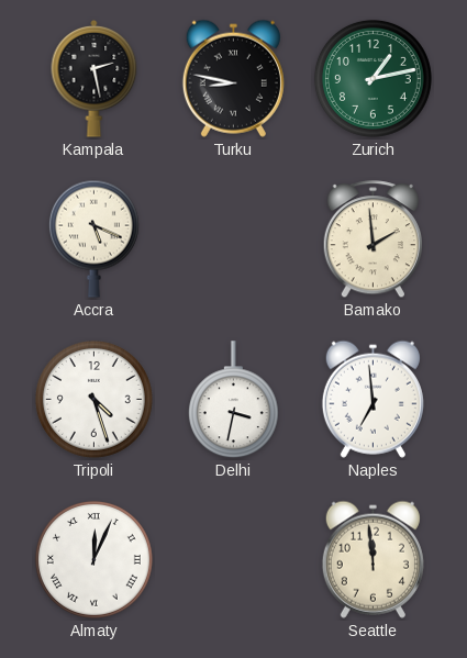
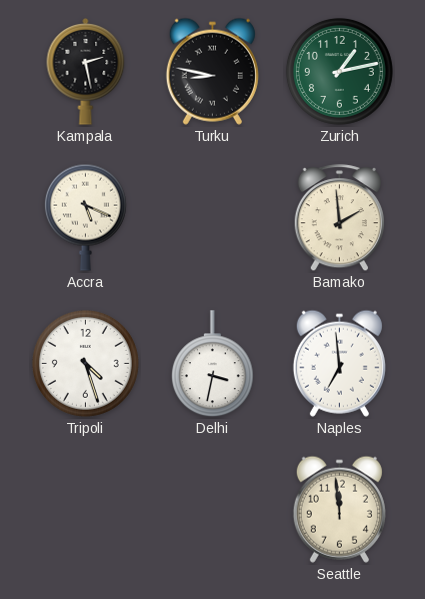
Almaty: 12:04 -> none (93, 559)
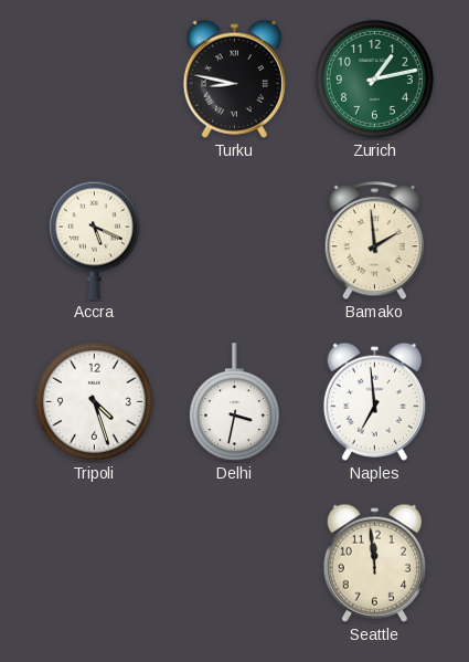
Kampala: 2:28 -> none (86, 72)
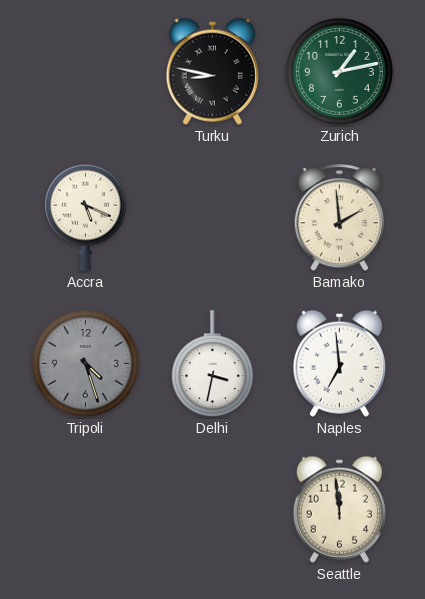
Tripoli dial: white -> grey (85, 363)
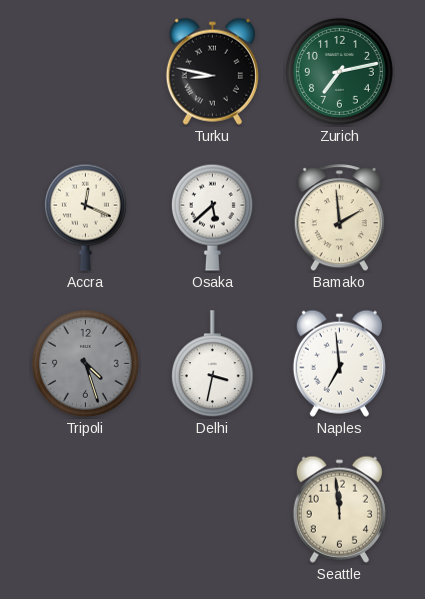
Zurich: 1:13 -> 7:13 (339, 71)
Accra: 5:19 -> 12:19 (85, 217)
Osaka: none -> 5:38 (212, 217)
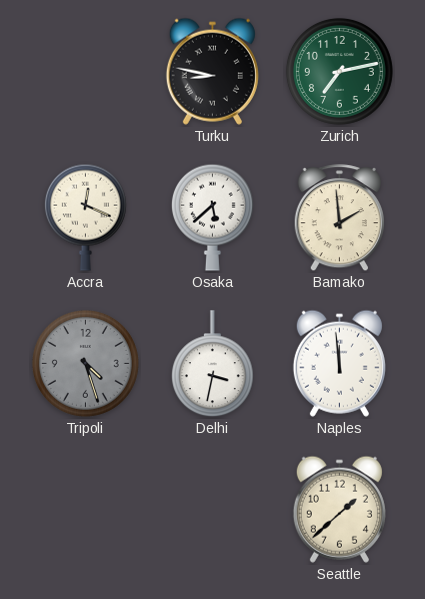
Naples: 6:59 -> 11:59 (339, 363)
Seattle: 11:59 -> 1:38 (339, 509)
